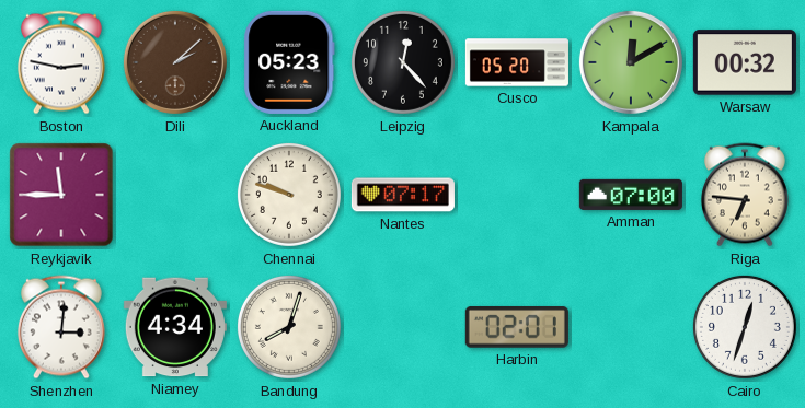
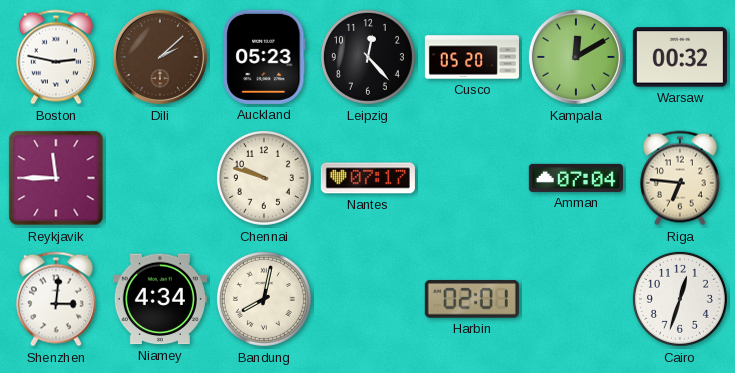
Amman: 07:00 -> 07:04 (576, 178)
Bandung: 8:03 -> 8:02 (264, 299)
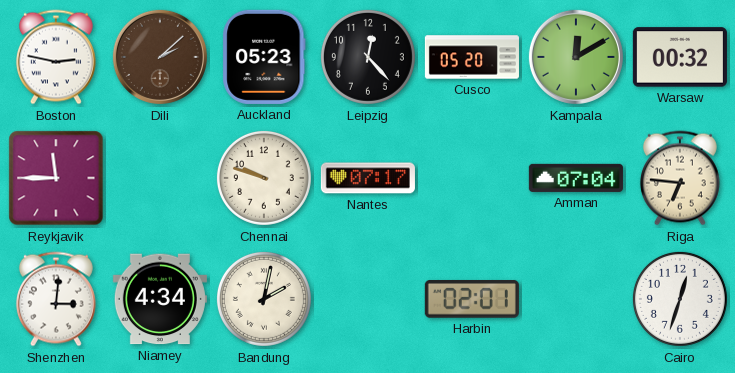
Bandung: 8:02 -> 2:02 (264, 299)
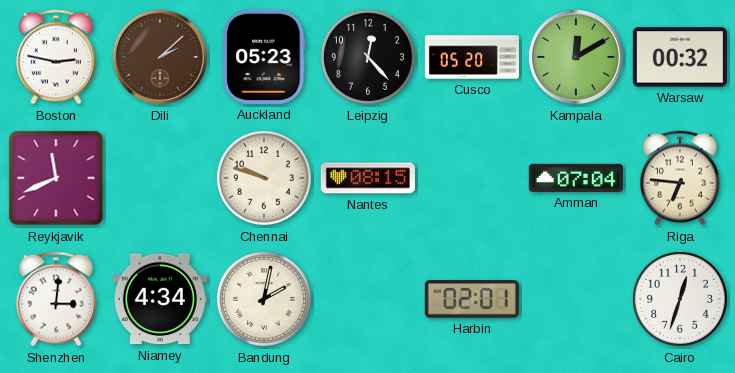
Reykjavik: 11:45 -> 11:41 (56, 178)
Nantes: 07:17 -> 08:15 (368, 178)
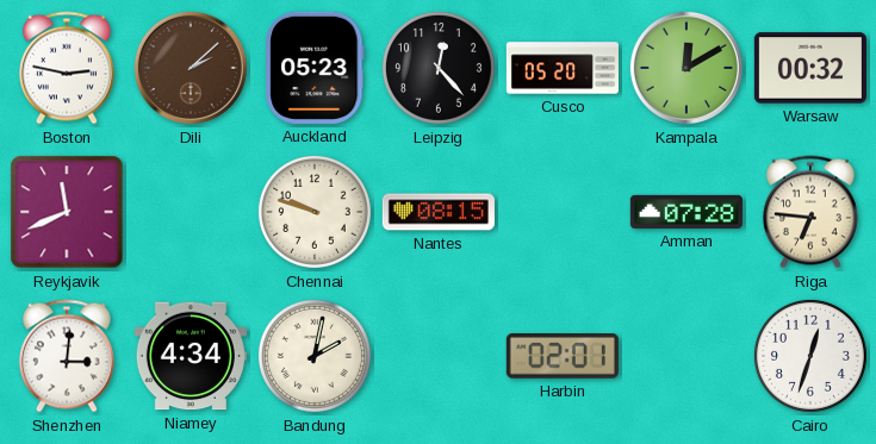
Amman: 07:04 -> 07:28 (686, 212)
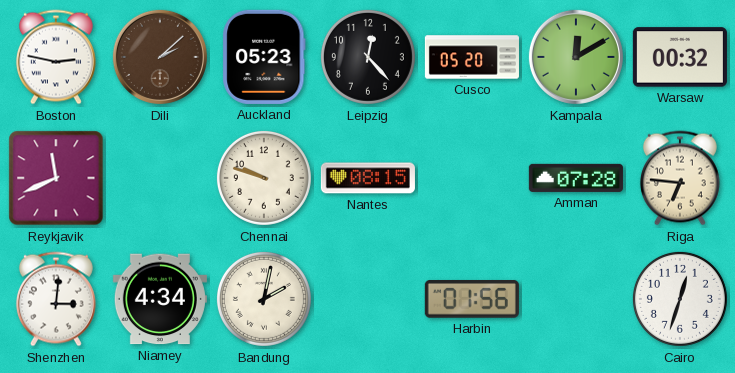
Harbin: 02:01 -> 01:56 (472, 300)
